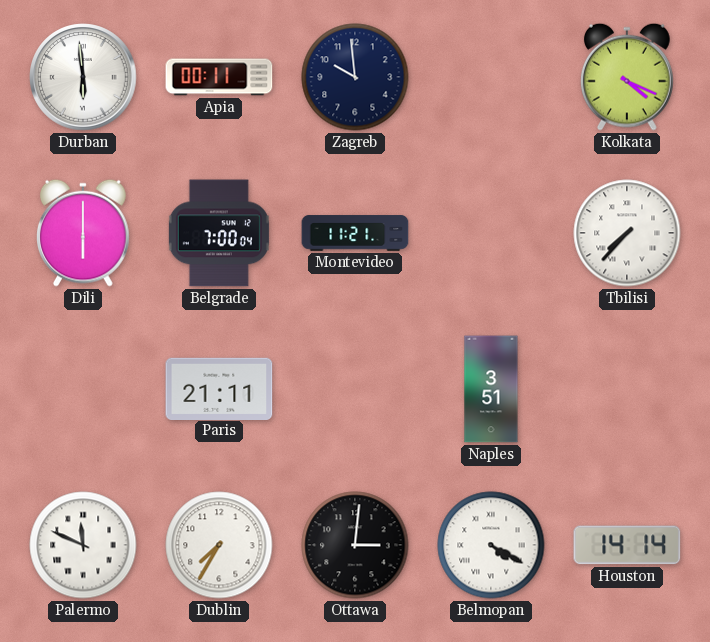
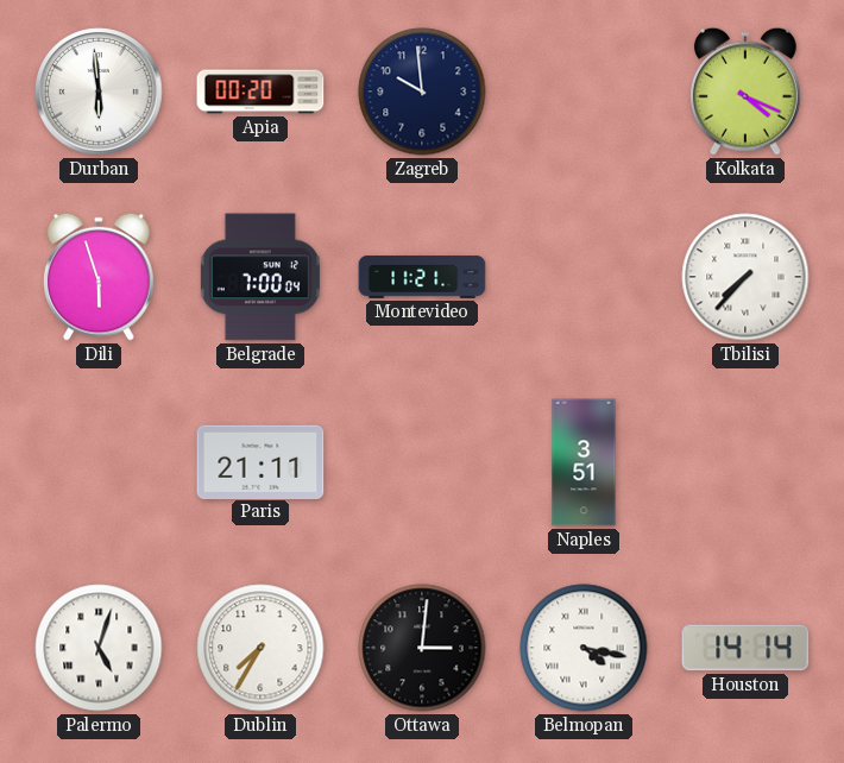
Apia: 00:11 -> 00:20 (260, 92)
Dili: 6:00 -> 5:57 (100, 277)
Palermo: 11:49 -> 5:03 (99, 648)
Belmopan: 4:20 -> 4:17 (584, 648)
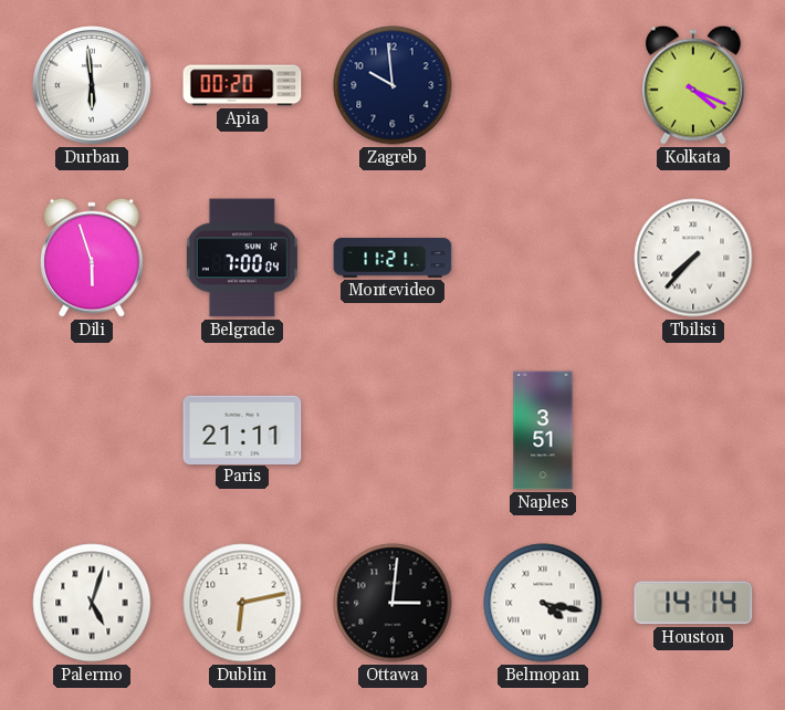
Dublin: 7:35 -> 6:13 (242, 603)
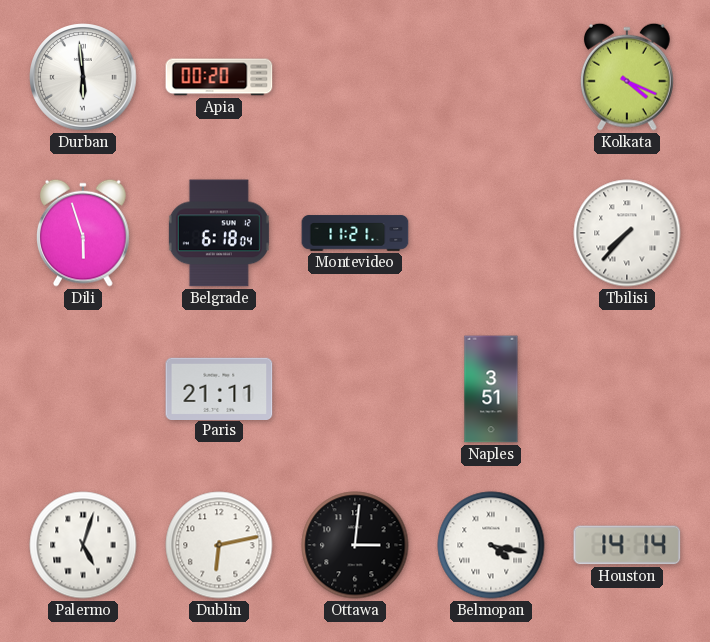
Zagreb: 9:59 -> none (393, 85)
Belgrade: 7:00 -> 6:18 (219, 233)
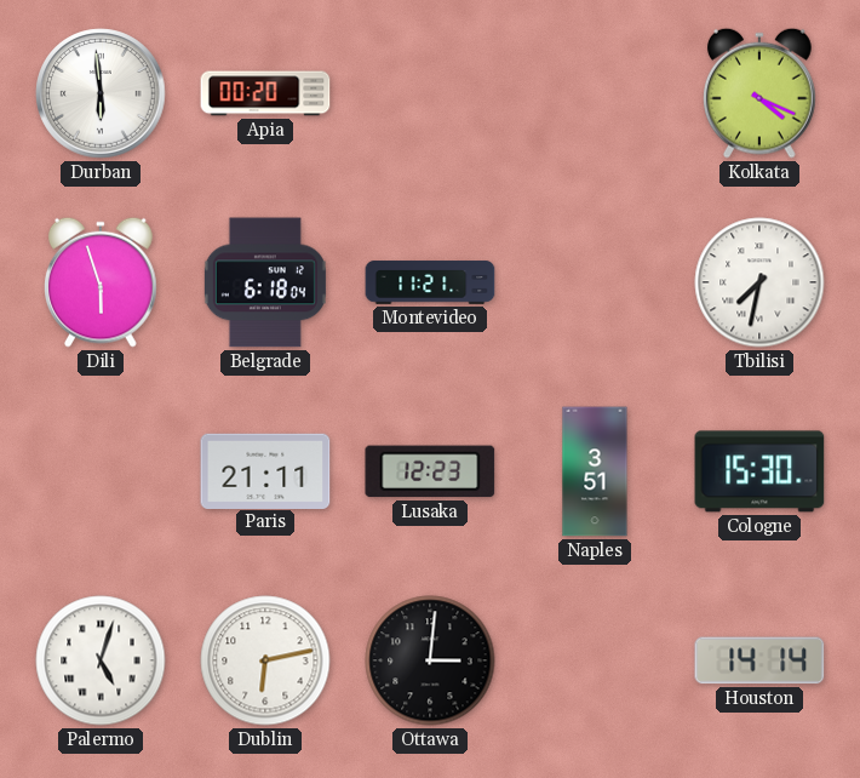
Tbilisi: 7:37 -> 7:32 (759, 282)
Lusaka: none -> 12:23 (430, 471)
Cologne: none -> 15:30 (759, 471)
Belmopan: 4:17 -> none (491, 545)
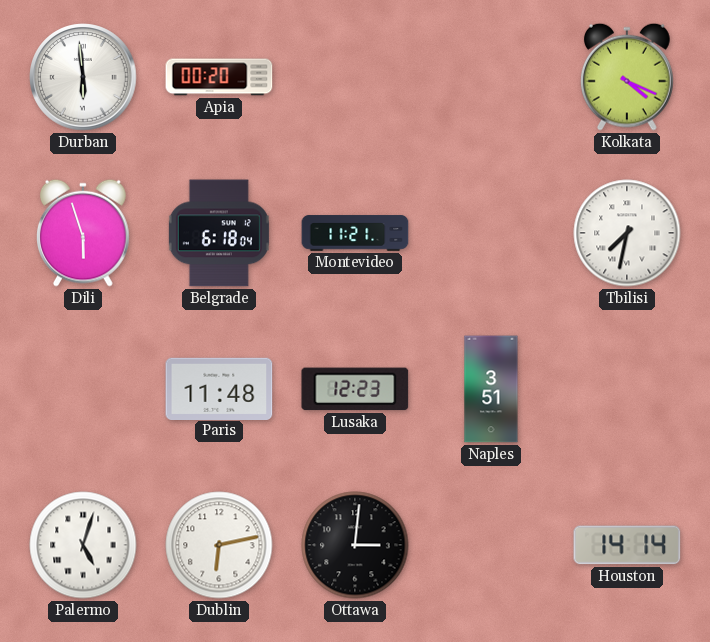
Paris: 21:11 -> 11:48 (219, 388)
Cologne: 15:30 -> none (759, 471)
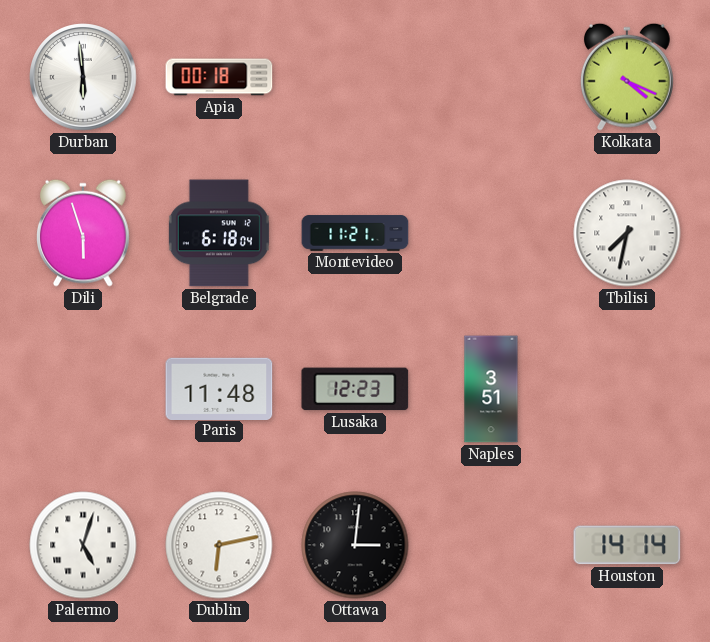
Apia: 00:20 -> 00:18 (219, 77)
